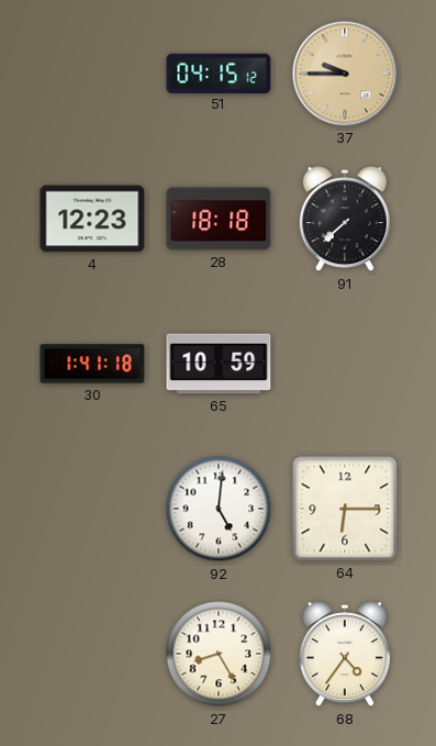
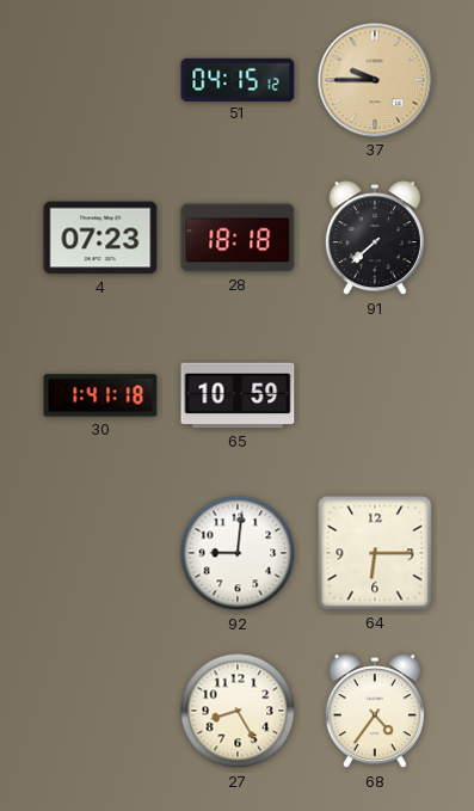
4: 12:23 -> 07:23 (100, 238)
92: 5:01 -> 9:01 (238, 553)
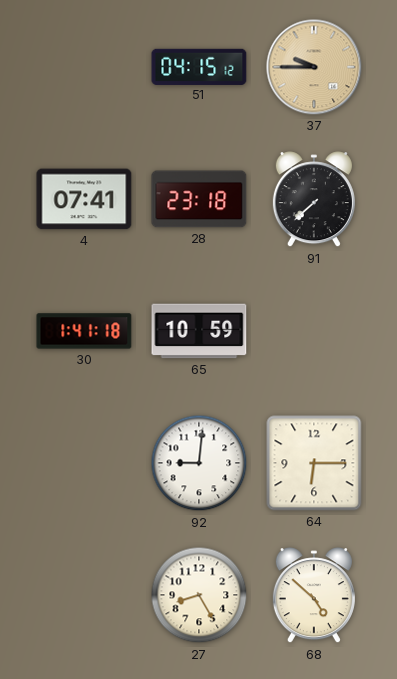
4: 07:23 -> 07:41 (84, 199)
28: 18:18 -> 23:18 (199, 199)
68: 4:36 -> 4:52 (314, 596)
